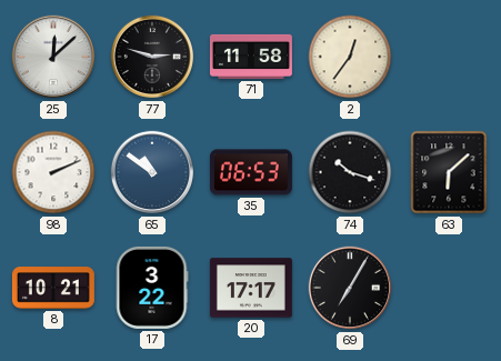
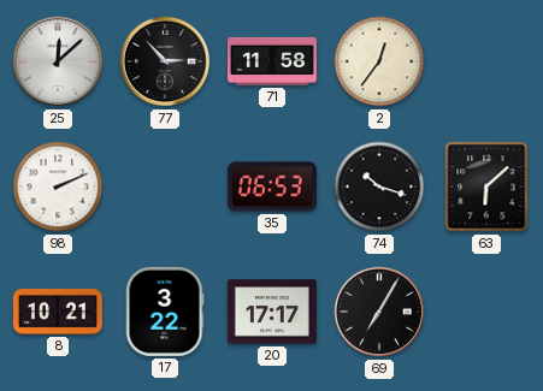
77: 2:48 -> 2:53 (165, 61)
65: 10:51 -> none (152, 172)
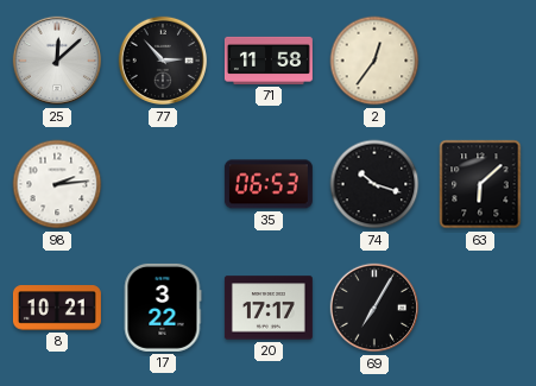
98: 2:11 -> 2:14 (57, 184)
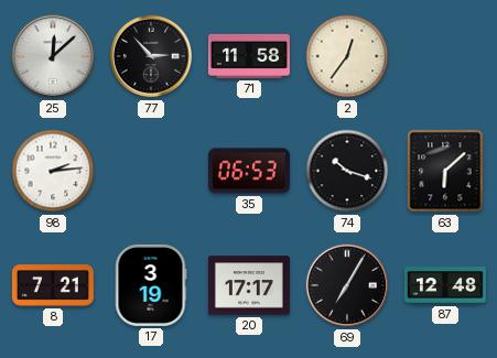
8: 10:21 -> 7:21 (53, 285)
17: 3:22 -> 3:19 (151, 285)
87: none -> 12:48 (445, 285)
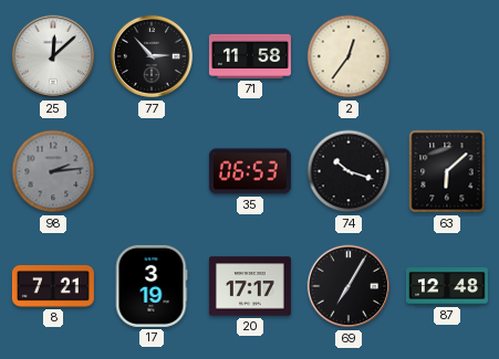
98 dial: white -> grey (53, 171)
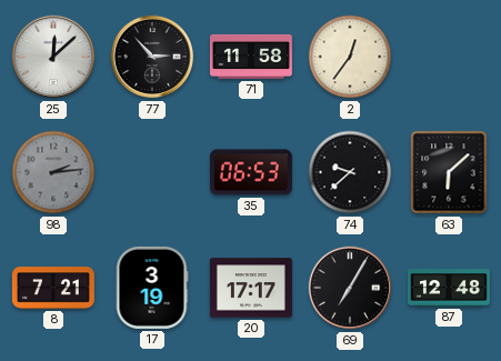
74: 10:18 -> 9:38 (350, 172)
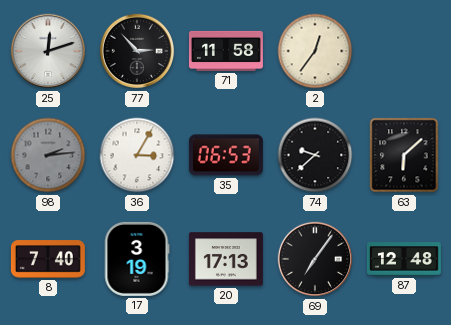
25: 12:08 -> 12:12 (48, 51)
36: none -> 3:05 (137, 155)
8: 7:21 -> 7:40 (48, 259)
20: 17:17 -> 17:13 (226, 259)
69: 7:05 -> 7:06 (315, 259)
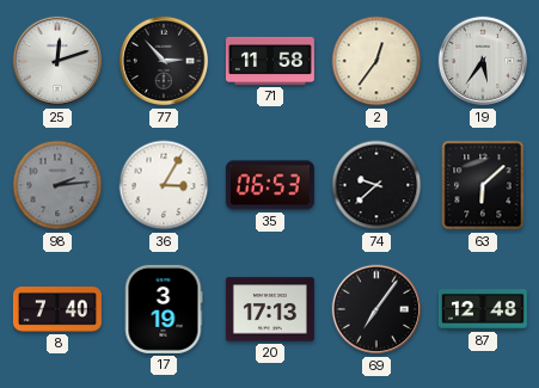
19: none -> 5:36 (483, 61)
